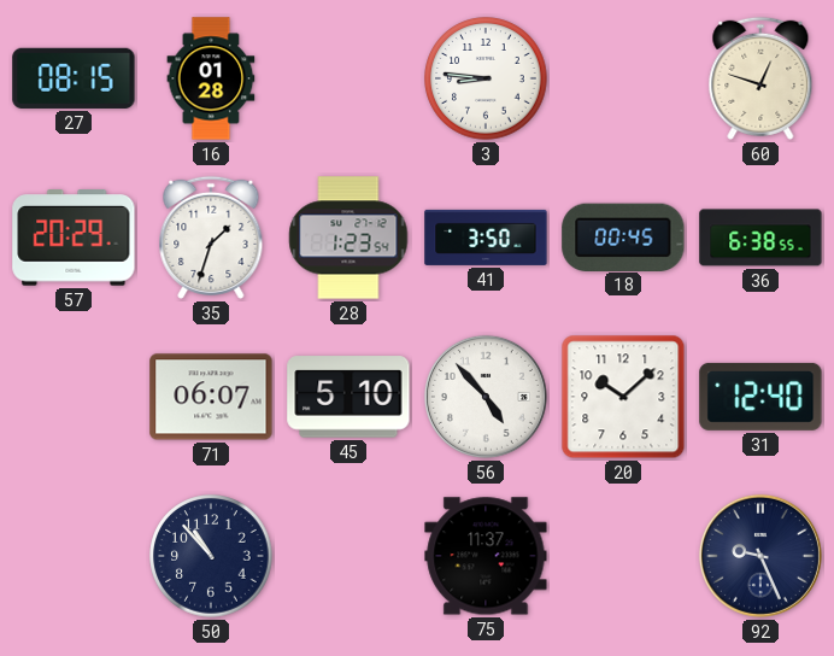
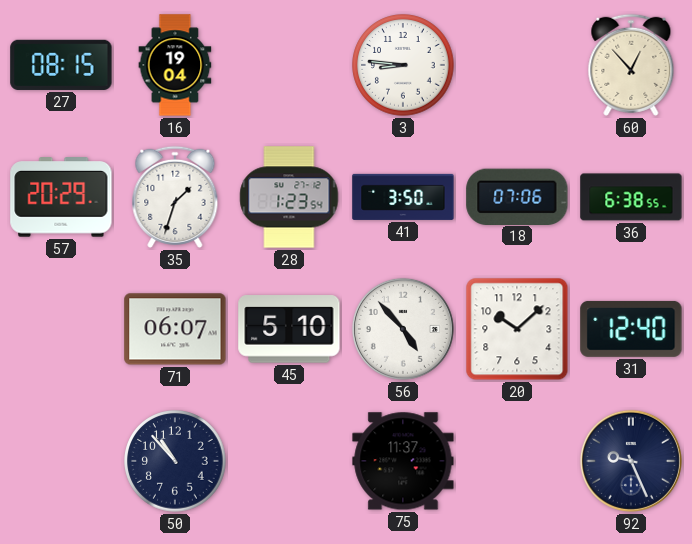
16: 01:28 -> 19:04 (175, 65)
60: 12:48 -> 12:53 (631, 65)
18: 00:45 -> 07:06 (517, 196)
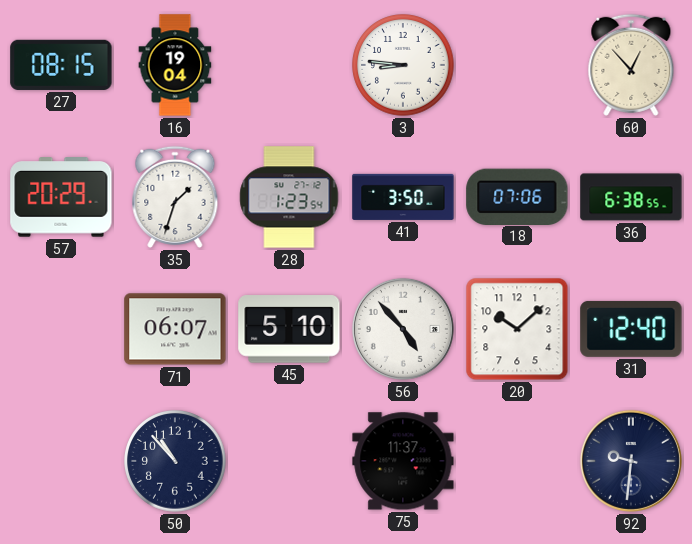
92: 9:26 -> 9:31 (631, 461)
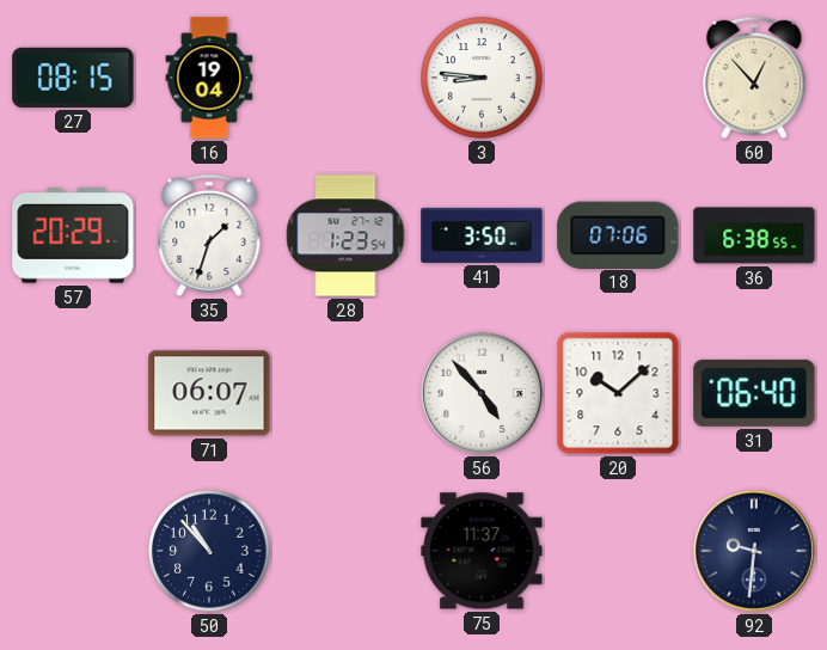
45: 5:10 -> none (289, 329)
31: 12:40 -> 06:40 (754, 393)
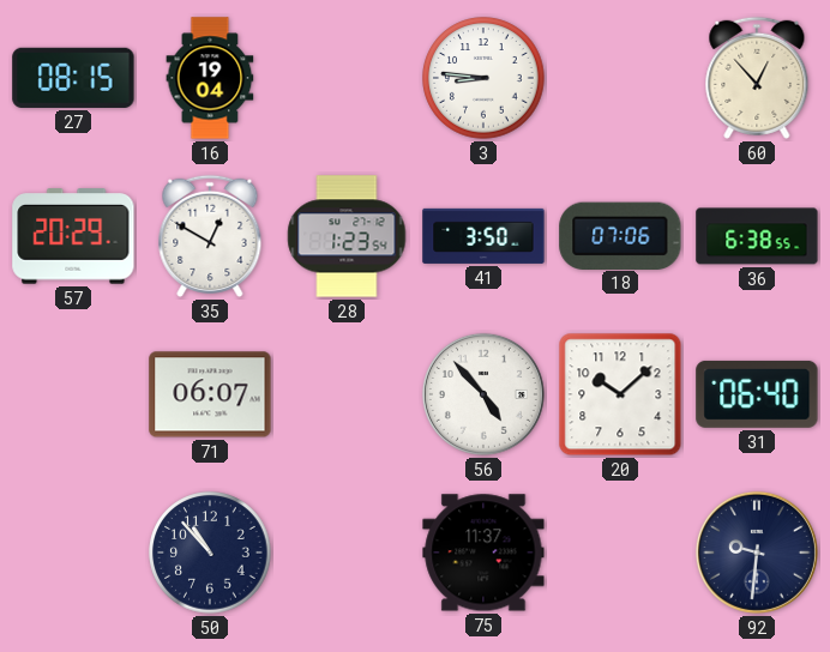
35: 1:33 -> 12:50 (210, 236)
